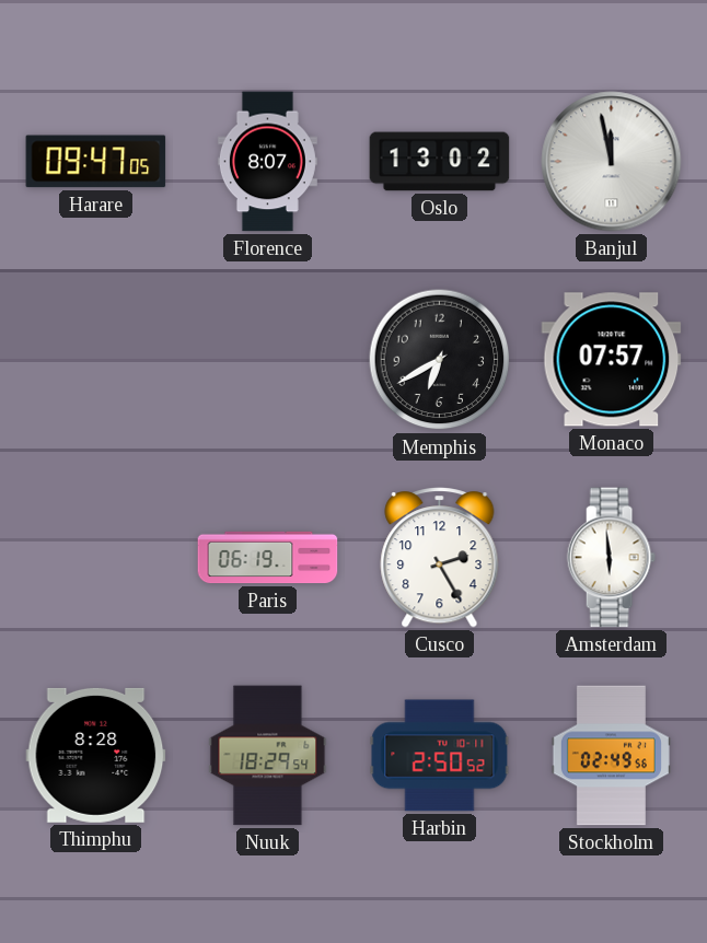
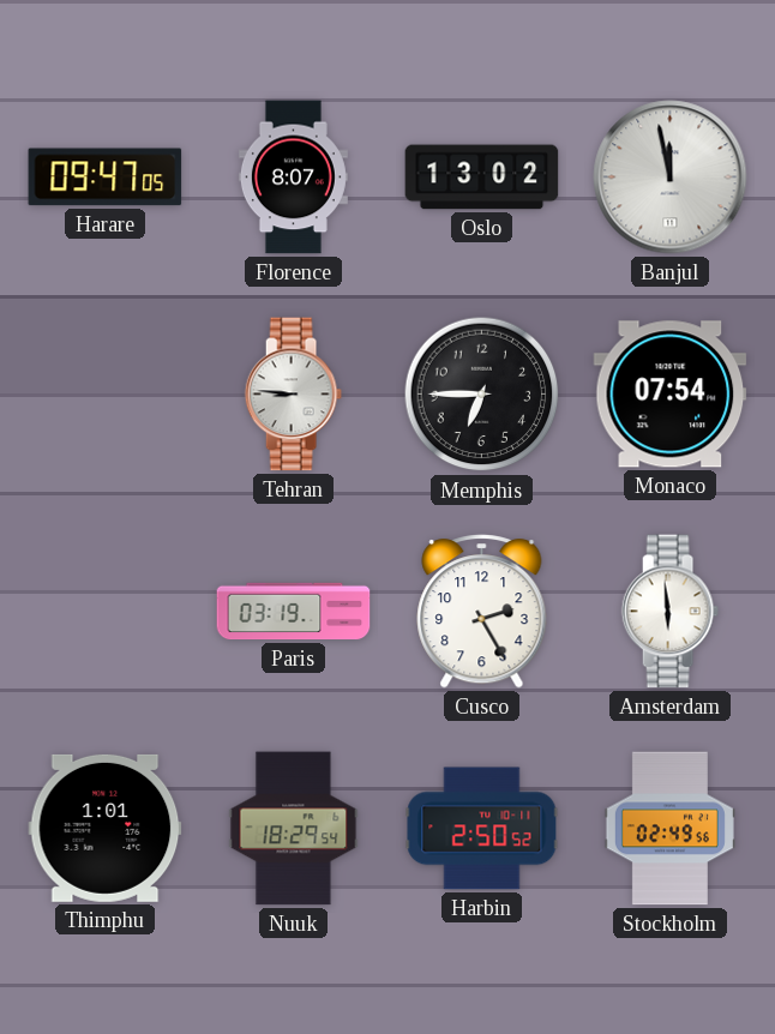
Tehran: none -> 8:46 (293, 395)
Memphis: 6:40 -> 6:45 (482, 395)
Monaco: 07:57 -> 07:54 (671, 395)
Paris: 06:19 -> 03:19 (294, 612)
Thimphu: 8:28 -> 1:01 (106, 828)
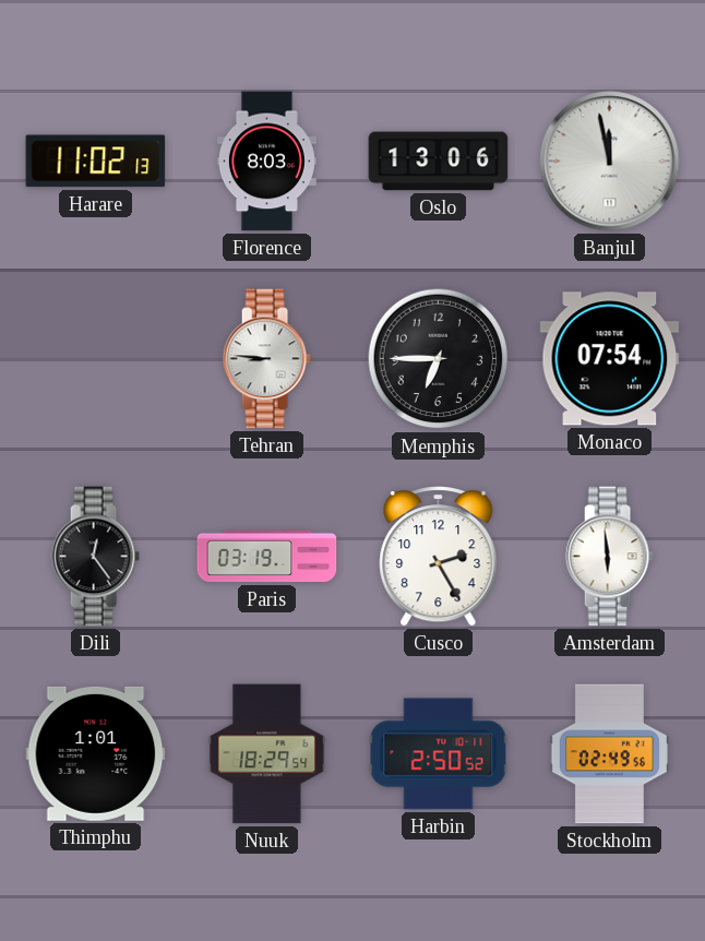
Harare: 09:47 -> 11:02 (96, 162)
Florence: 8:07 -> 8:03 (266, 162)
Oslo: 13:02 -> 13:06 (439, 162)
Dili: none -> 12:24 (95, 557)
